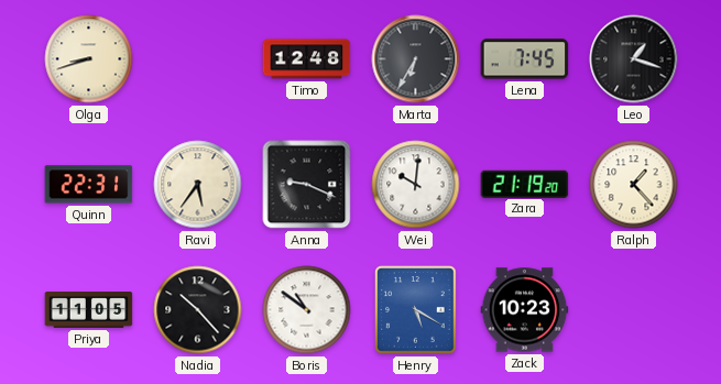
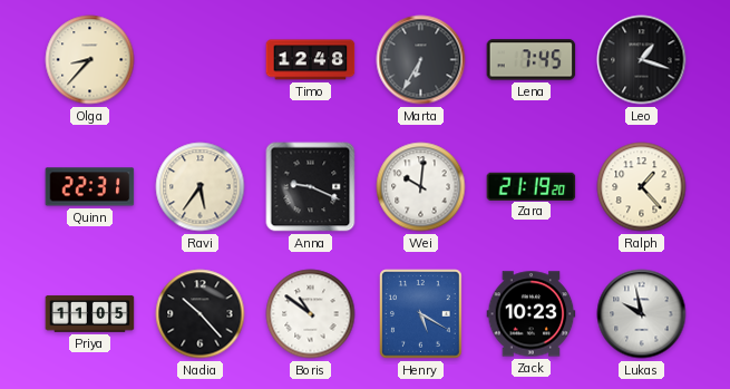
Olga: 8:42 -> 8:37 (90, 60)
Lukas: none -> 9:58 (642, 314)
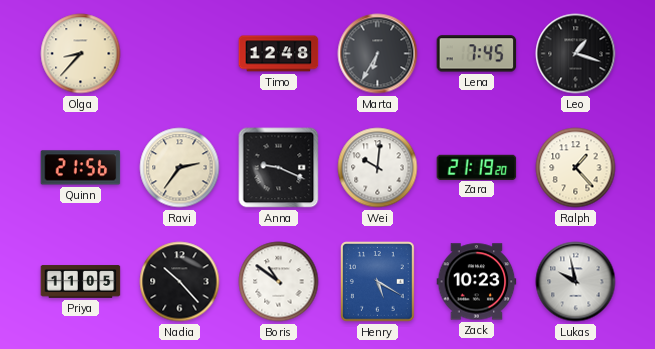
Quinn: 22:31 -> 21:56 (81, 168)
Ravi: 5:36 -> 2:36 (180, 168)
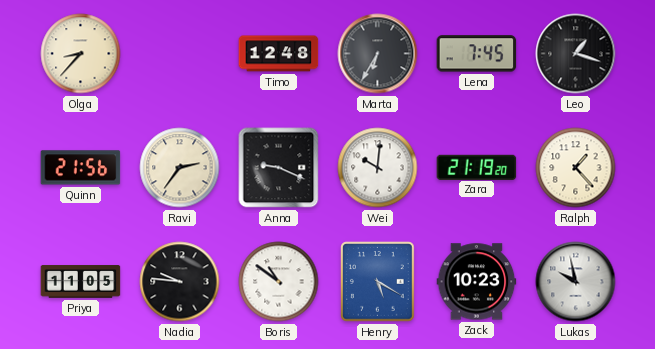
Nadia: 10:23 -> 9:46 (180, 282)
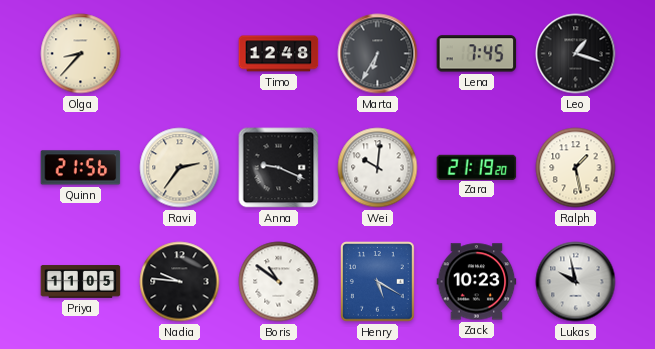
Ralph: 1:23 -> 1:28 (576, 168)
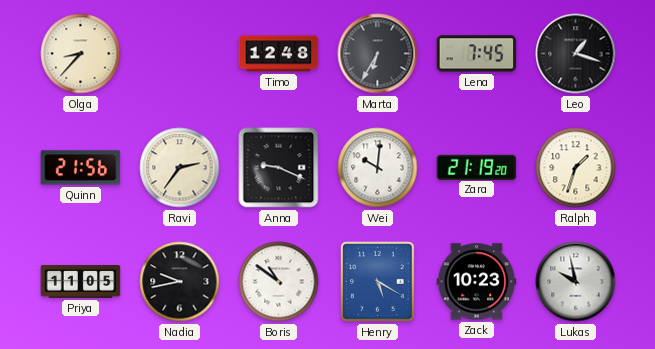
Ralph: 1:28 -> 1:33 (576, 168)
Nadia: 9:46 -> 9:43 (180, 282)
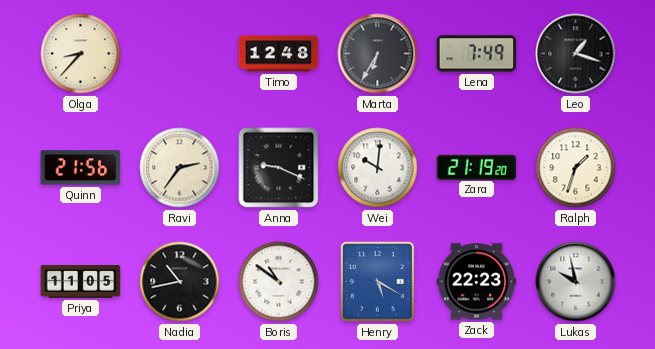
Lena: 7:45 -> 7:49 (477, 54)
Nadia: 9:43 -> 10:43 (180, 282)
Zack: 10:23 -> 22:23 (477, 282)
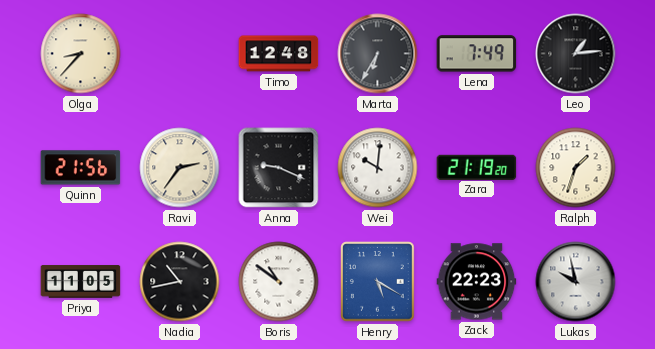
Leo: 1:18 -> 1:14 (576, 54)
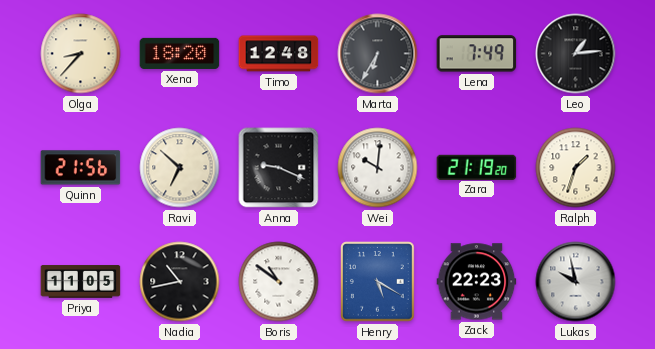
Xena: none -> 18:20 (180, 53)
Ravi: 2:36 -> 6:52 (180, 168)
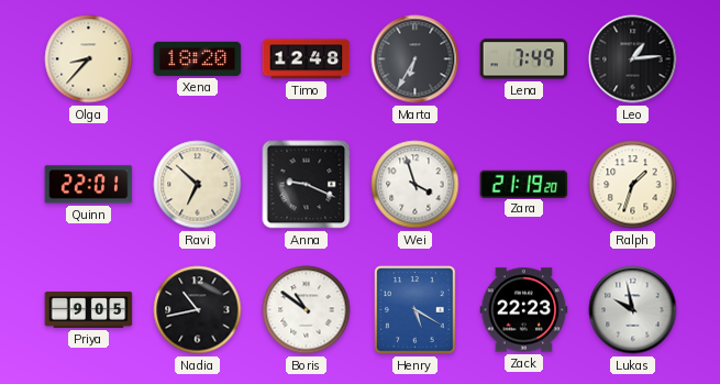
Quinn: 21:56 -> 22:01 (89, 185)
Wei: 10:01 -> 3:57 (416, 185)
Priya: 11:05 -> 9:05 (89, 310)
